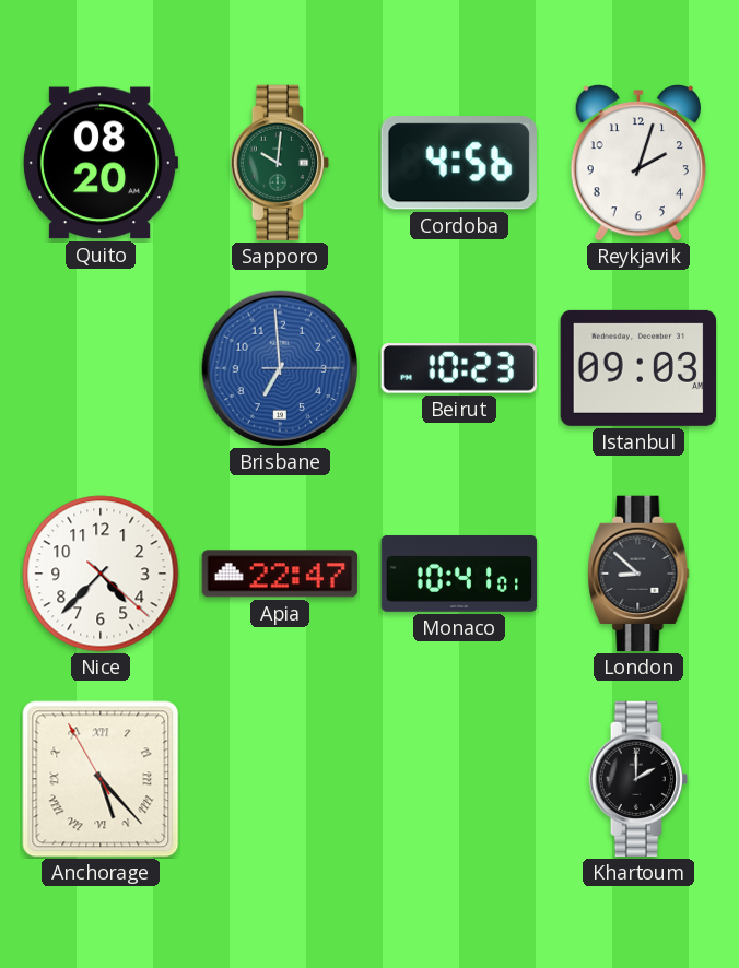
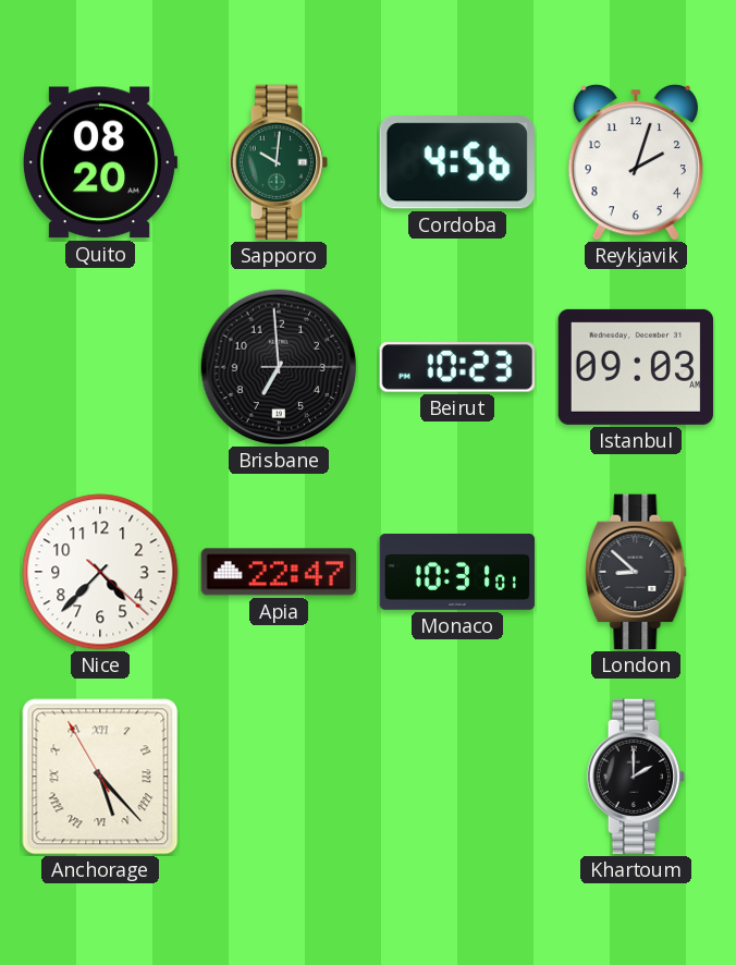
Brisbane dial: blue -> black (279, 367)
Monaco: 10:41 -> 10:31 (457, 572)
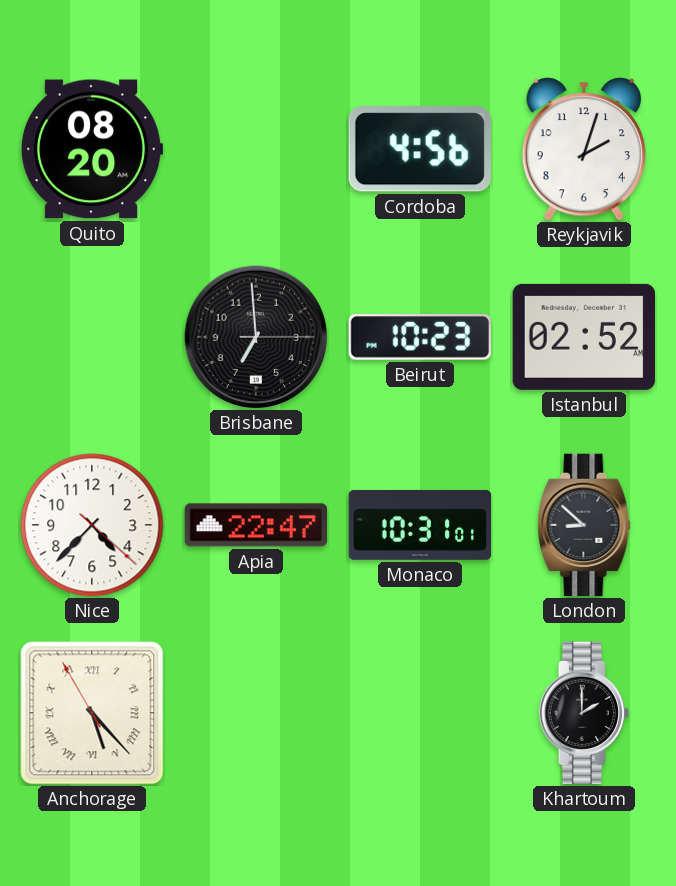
Sapporo: 10:01 -> none (279, 162)
Istanbul: 09:03 -> 02:52 (584, 337)
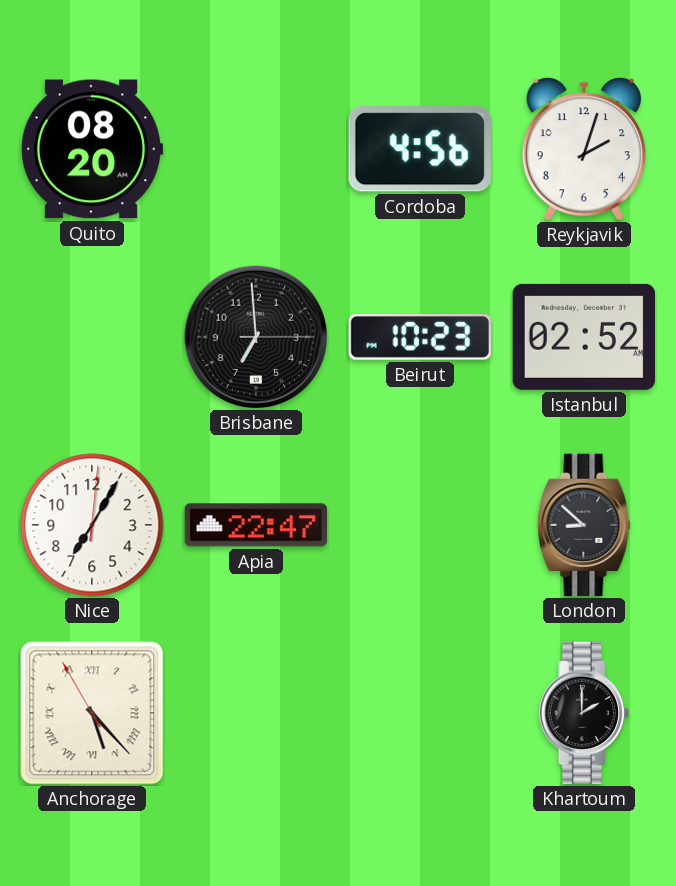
Nice: 4:37 -> 7:05 (92, 525)
Monaco: 10:31 -> none (420, 525)
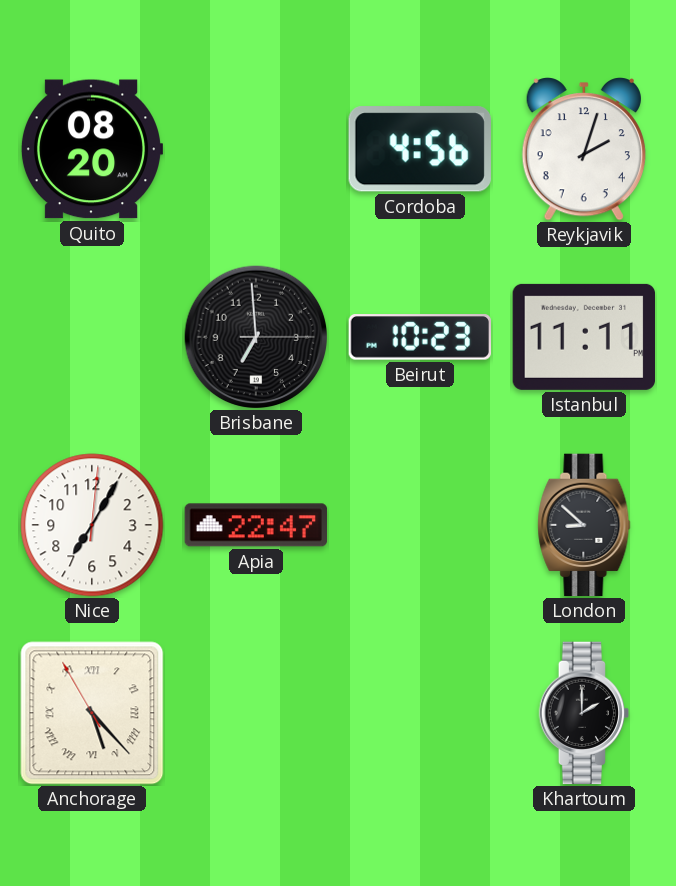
Istanbul: 02:52 -> 11:11 (584, 337)
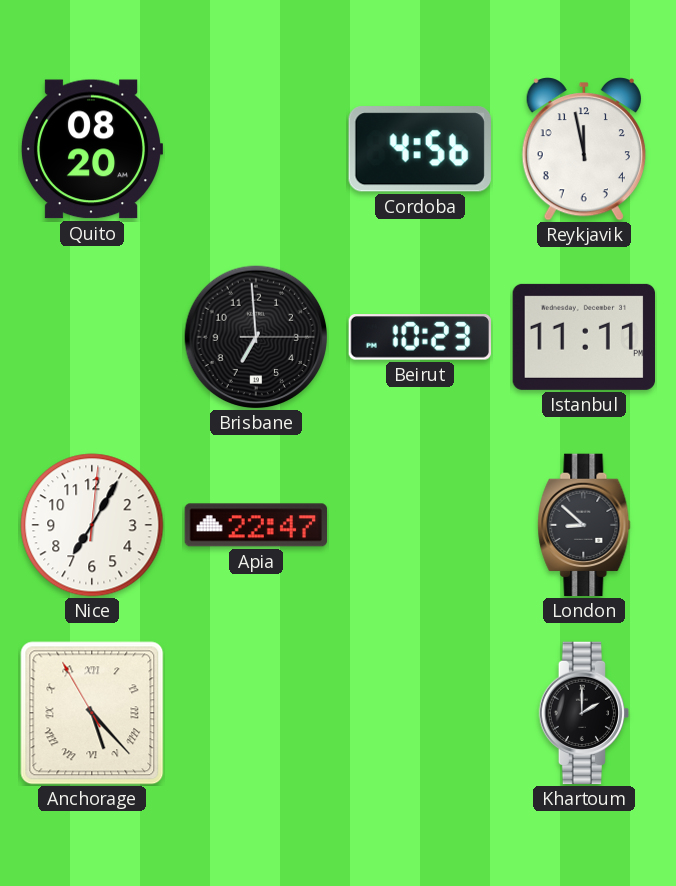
Reykjavik: 2:03 -> 11:58 (584, 149)
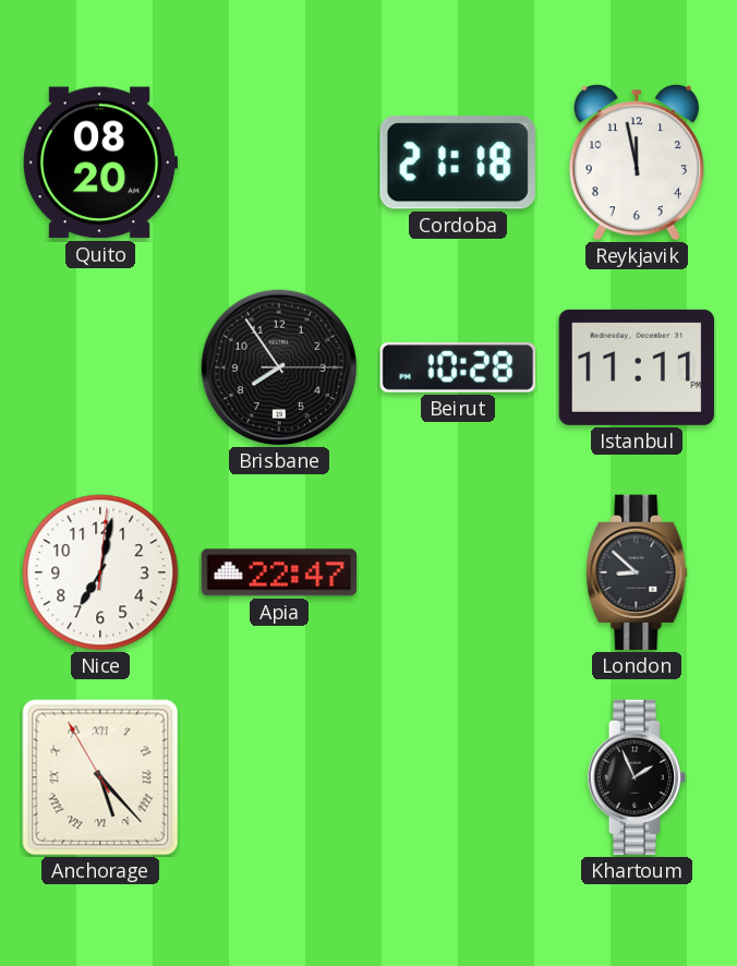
Cordoba: 4:56 -> 21:18 (458, 162)
Brisbane: 6:59 -> 7:54 (279, 367)
Beirut: 10:23 -> 10:28 (458, 367)
Nice: 7:05 -> 7:02 (100, 572)
Khartoum: 2:00 -> 1:56 (637, 777)
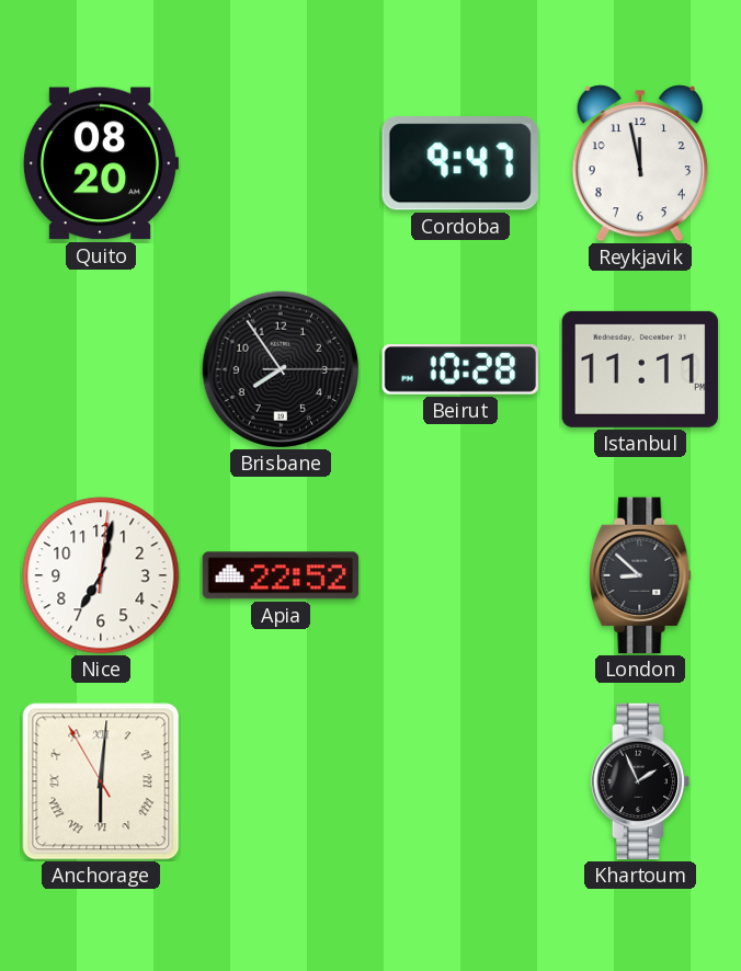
Cordoba: 21:18 -> 9:47 (460, 163)
Apia: 22:47 -> 22:52 (281, 575)
Anchorage: 5:22 -> 6:00 (101, 781)
